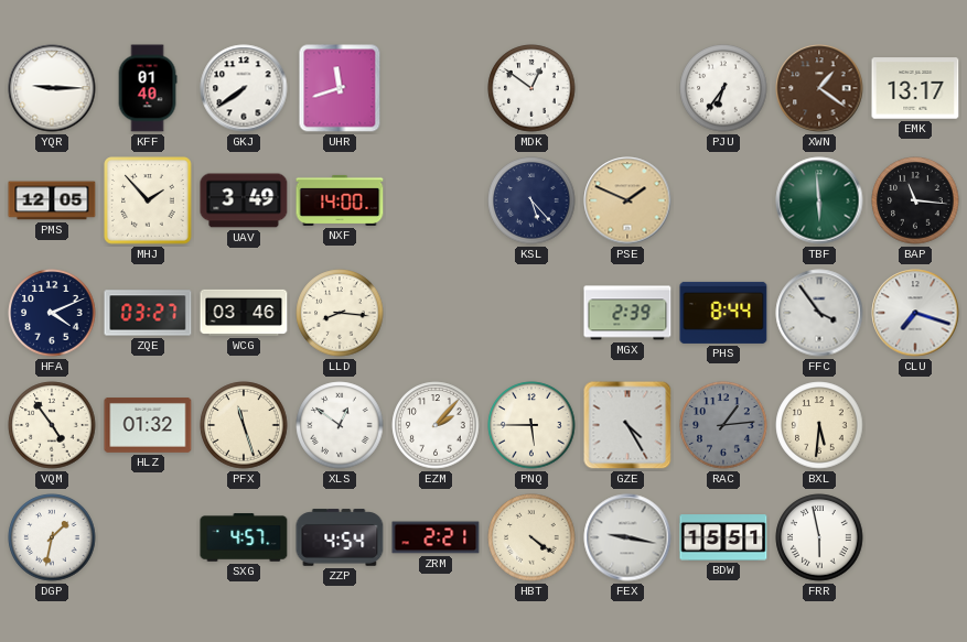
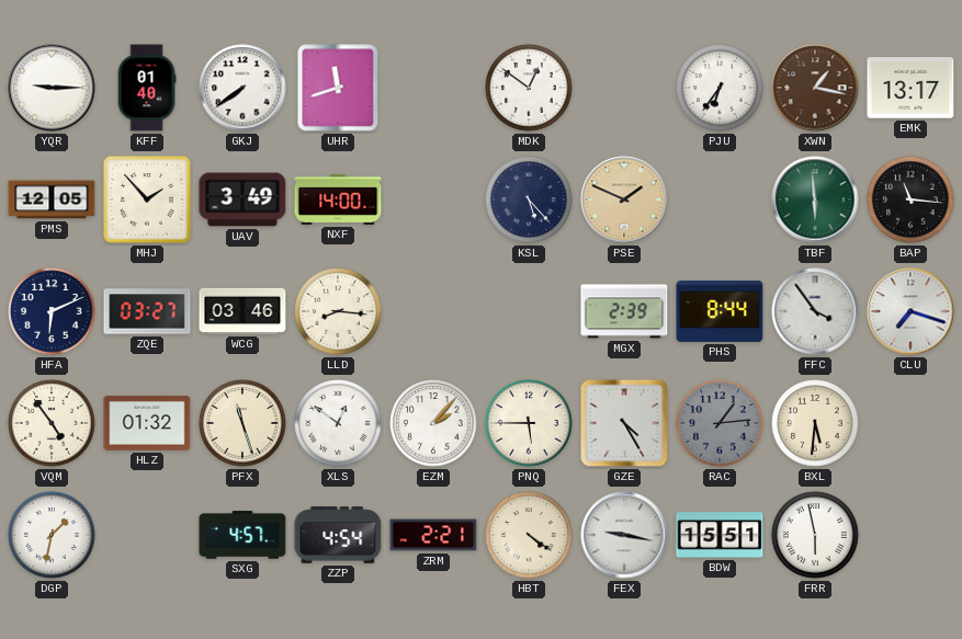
XWN: 1:21 -> 1:17 (815, 88)
HFA: 4:11 -> 6:11 (52, 311)
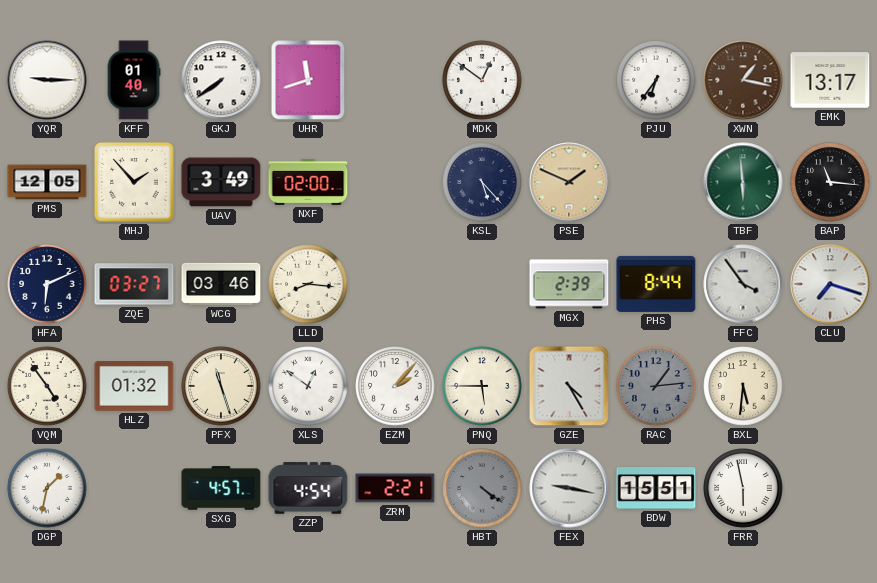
NXF: 14:00 -> 02:00 (308, 182)
HBT dial: cream -> grey (482, 488)
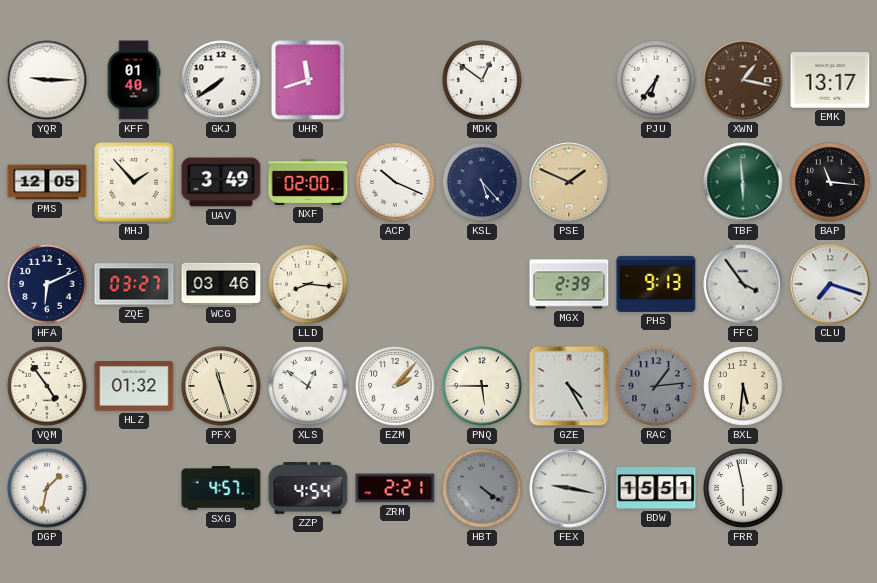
ACP: none -> 10:19 (395, 182)
PHS: 8:44 -> 9:13 (656, 284)
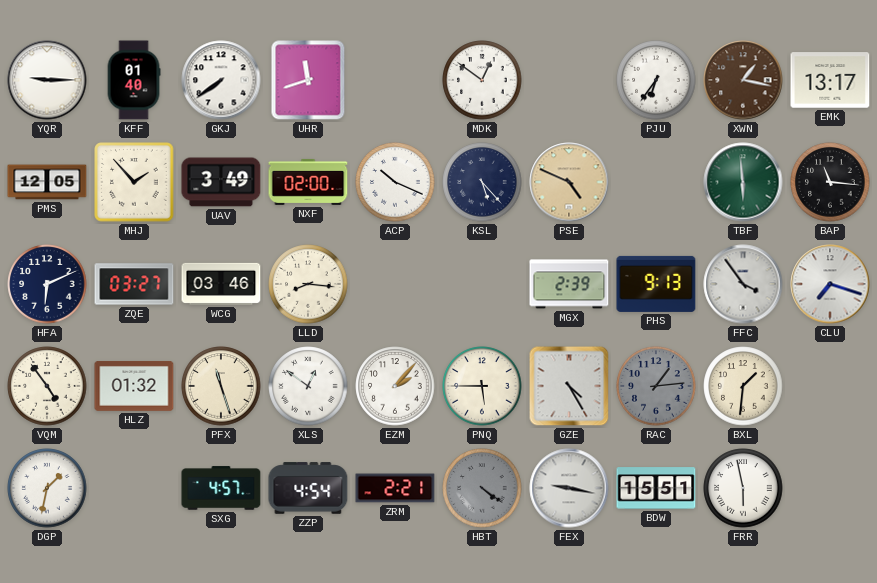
PSE: 1:49 -> 4:49 (569, 182)
BXL: 5:31 -> 1:31 (743, 386)
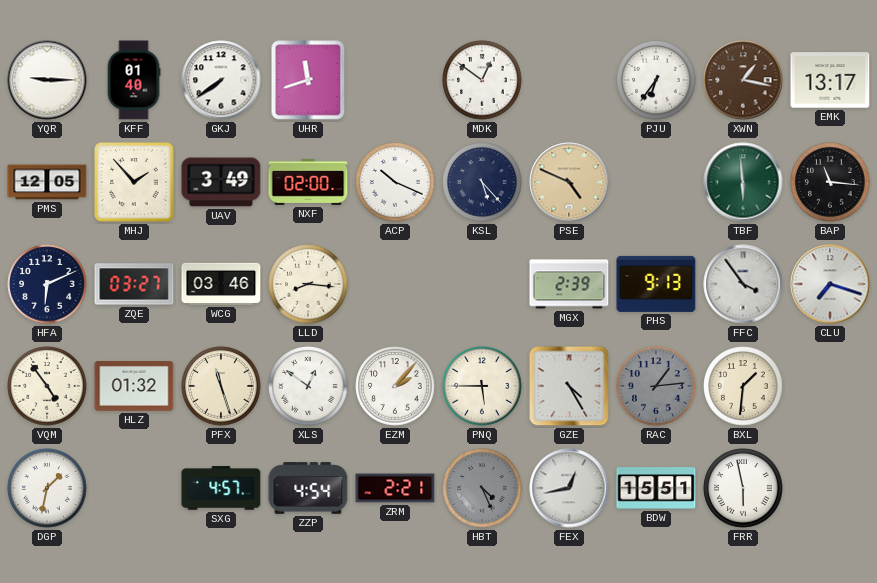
HBT: 4:21 -> 4:26 (482, 488)
FEX: 9:17 -> 12:43 (569, 488)
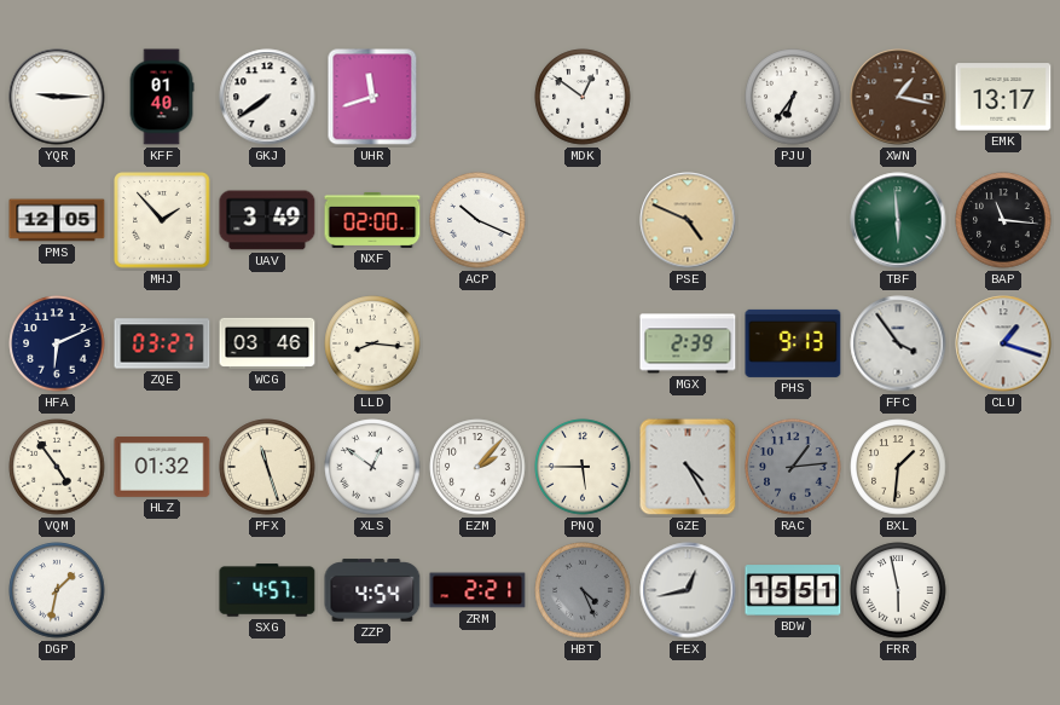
KSL: 5:23 -> none (482, 182)
CLU: 7:18 -> 1:18 (1003, 343)
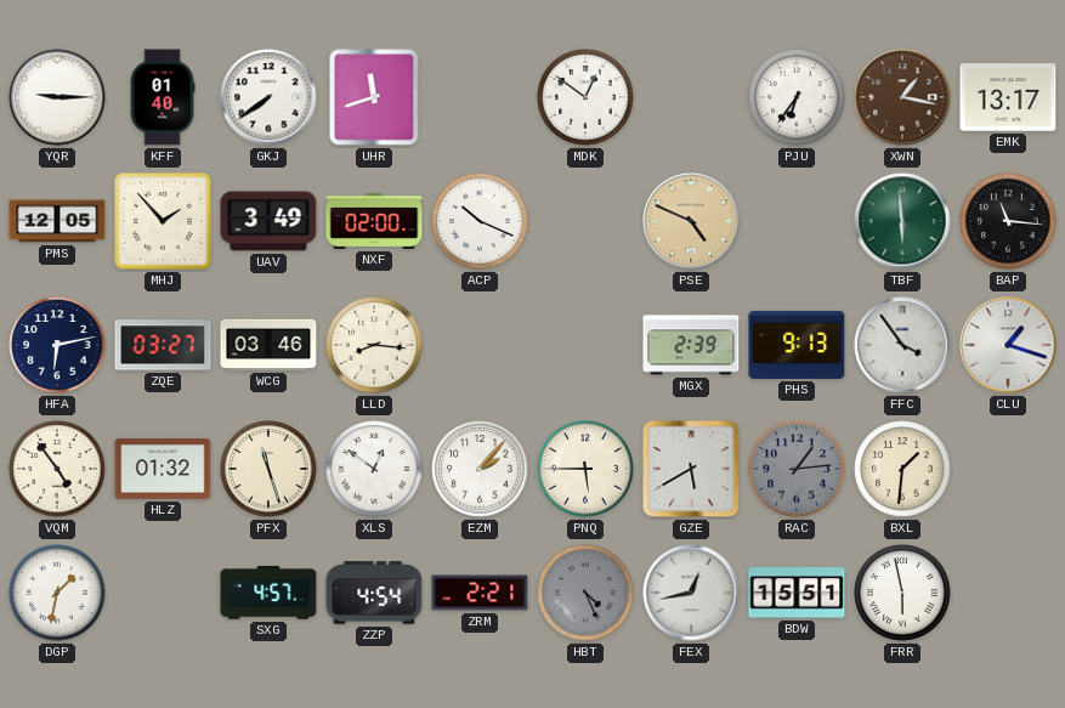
HFA: 6:11 -> 6:13 (57, 345)
GZE: 4:25 -> 5:40 (691, 469)
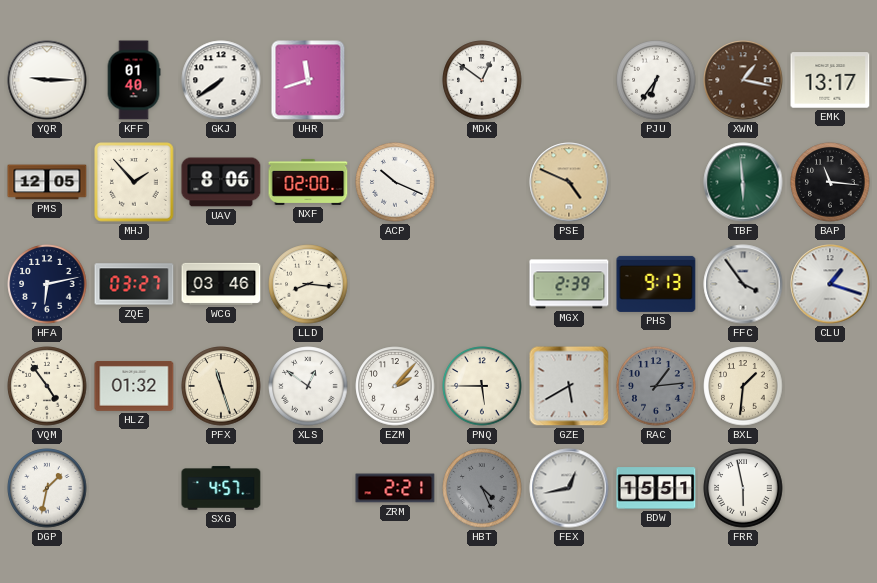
UAV: 3:49 -> 8:06 (221, 182)
ZZP: 4:54 -> none (374, 593)
